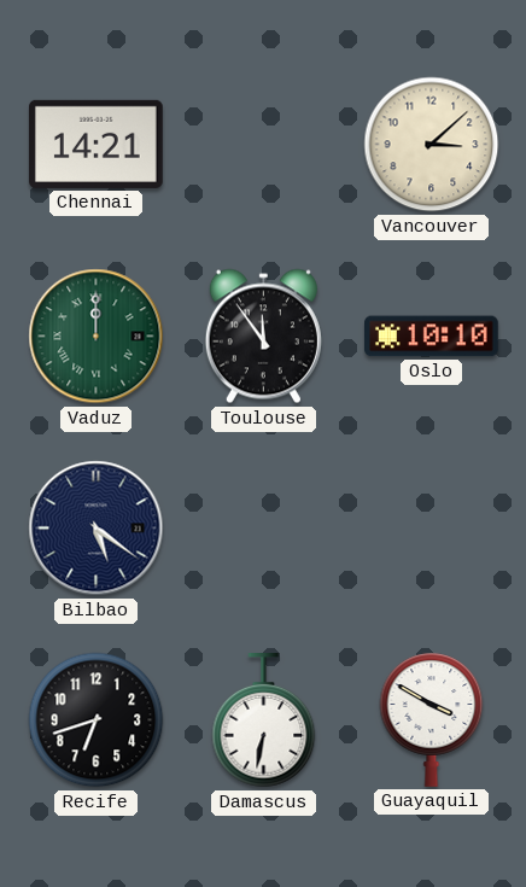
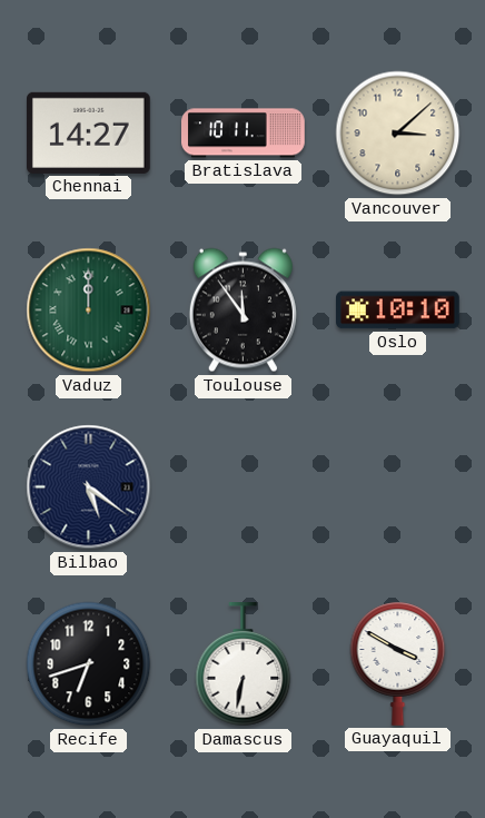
Chennai: 14:21 -> 14:27 (89, 132)
Bratislava: none -> 10:11 (244, 134)
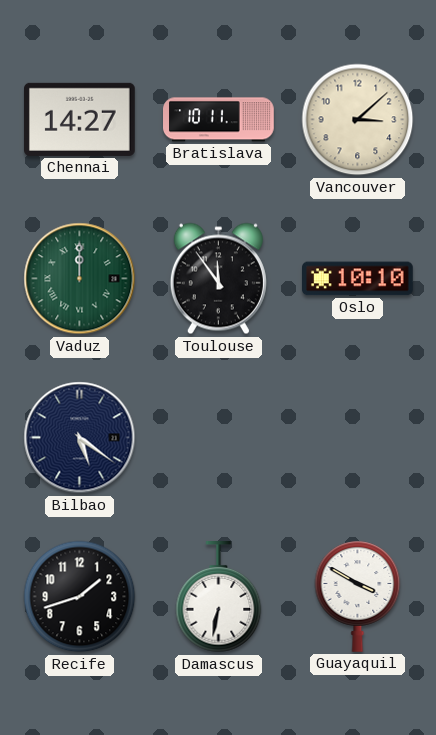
Recife: 6:42 -> 1:42 (80, 597)
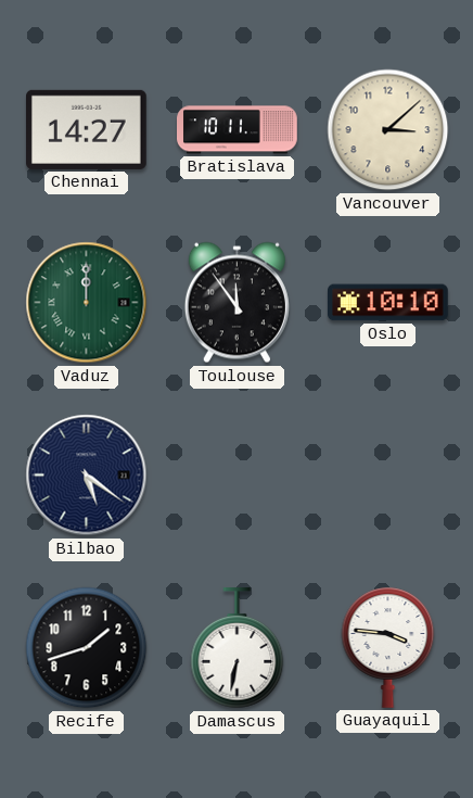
Guayaquil: 3:50 -> 3:46 (388, 647)
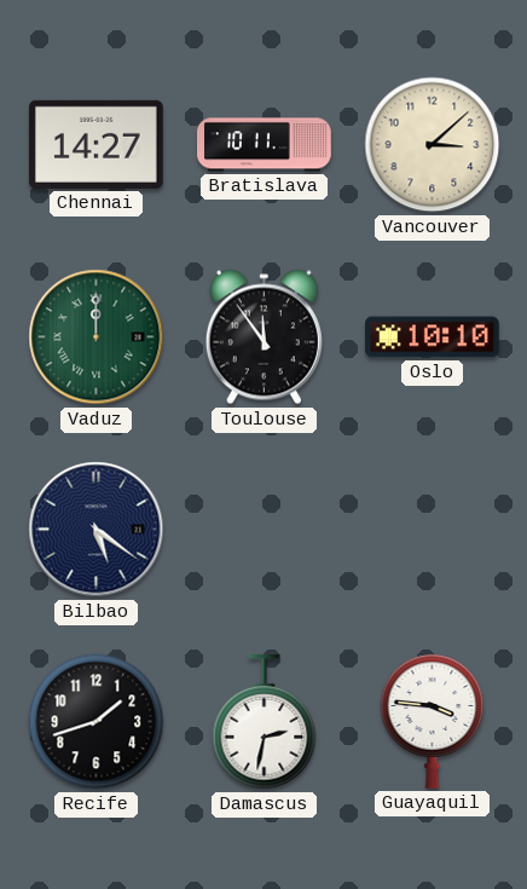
Damascus: 6:32 -> 2:32 (265, 723)
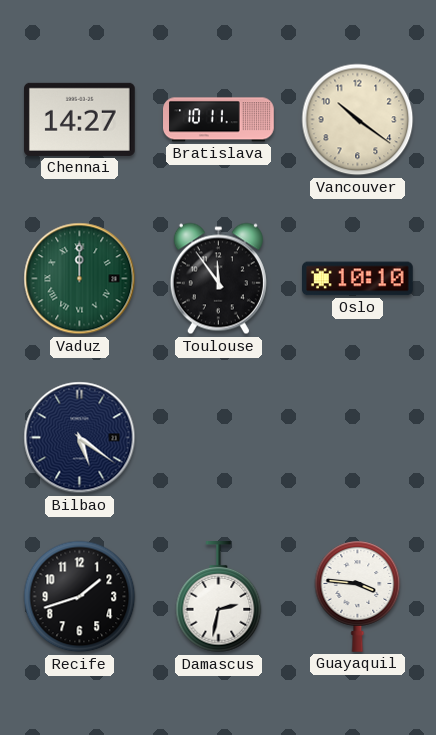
Vancouver: 3:08 -> 10:21 (358, 120)
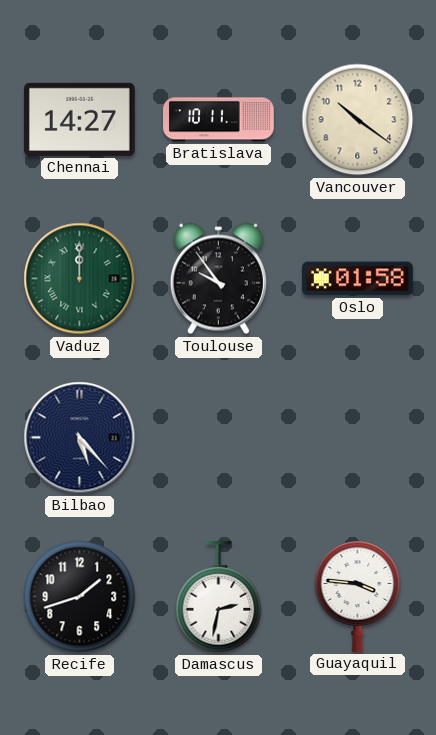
Toulouse: 11:54 -> 9:54 (218, 279)
Oslo: 10:10 -> 01:58 (358, 279)
Bilbao: 5:21 -> 5:23 (80, 438)
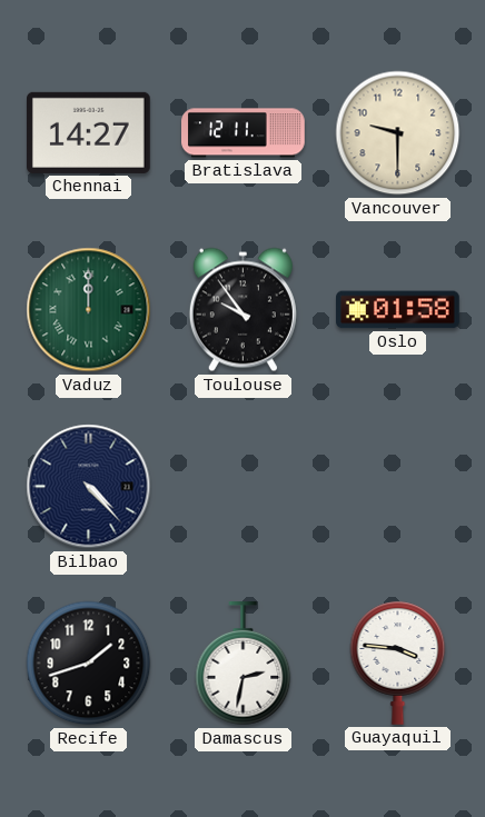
Bratislava: 10:11 -> 12:11 (244, 133)
Vancouver: 10:21 -> 9:30 (398, 133)
Bilbao: 5:23 -> 4:23 (89, 487)
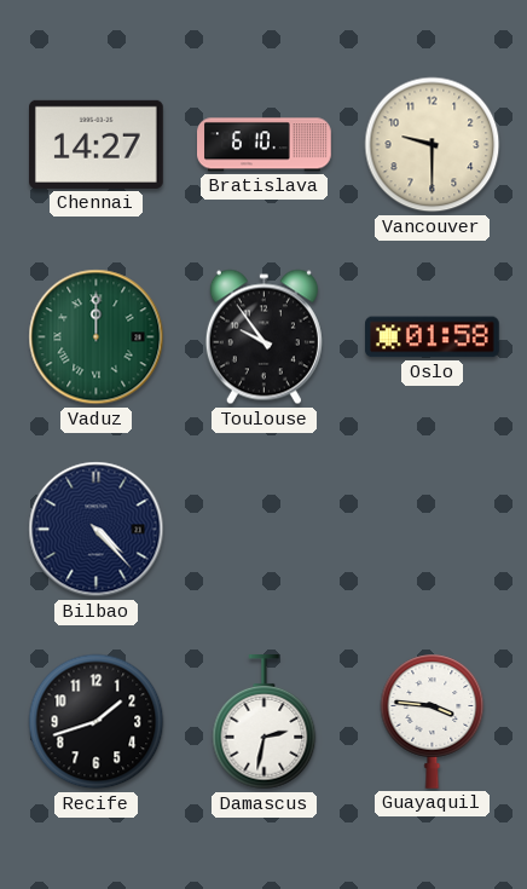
Bratislava: 12:11 -> 6:10 (265, 145)
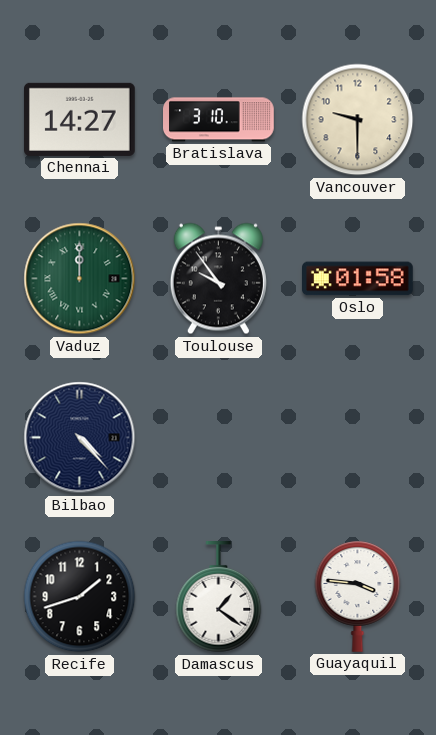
Bratislava: 6:10 -> 3:10 (219, 120)
Damascus: 2:32 -> 1:21 (219, 598)
